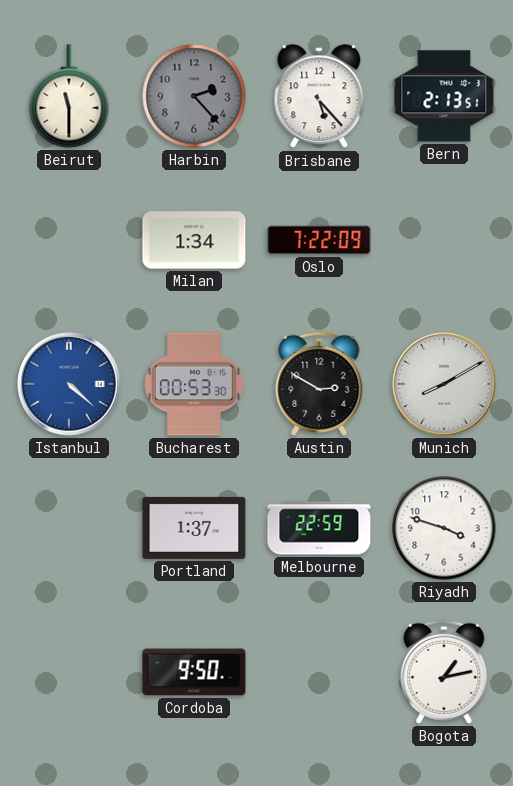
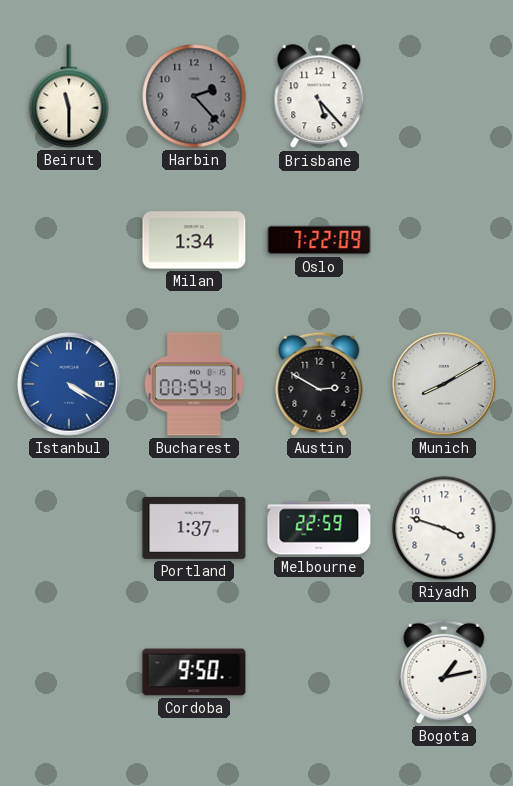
Bern: 2:13 -> none (444, 96)
Istanbul: 4:22 -> 4:20 (69, 384)
Bucharest: 00:53 -> 00:54 (194, 384)
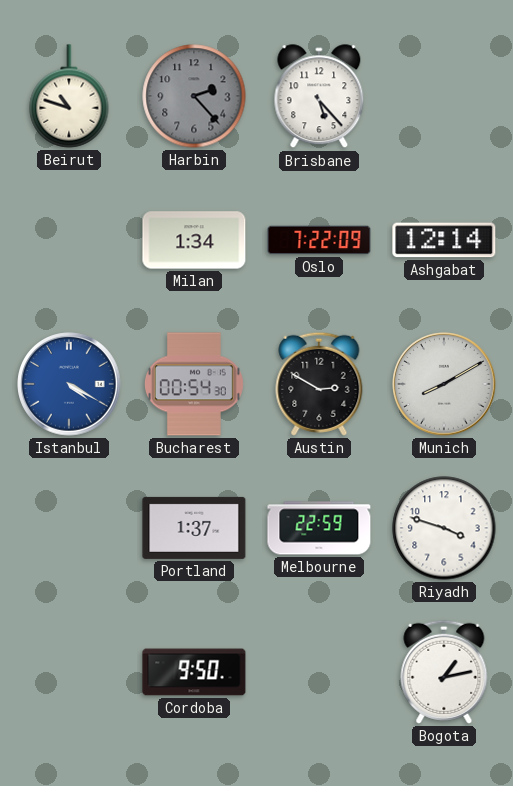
Beirut: 11:30 -> 10:48 (69, 96)
Ashgabat: none -> 12:14 (444, 240)
